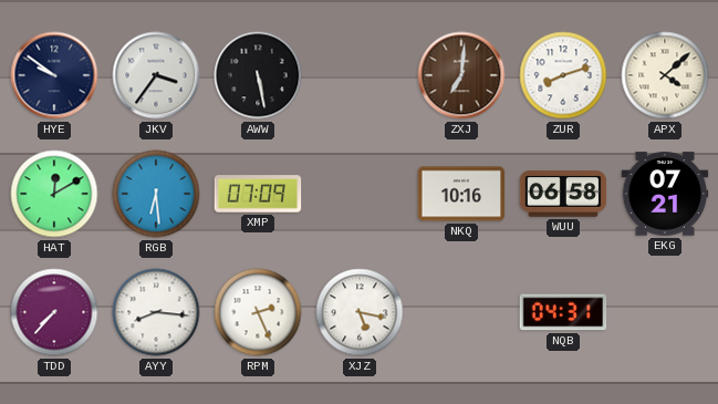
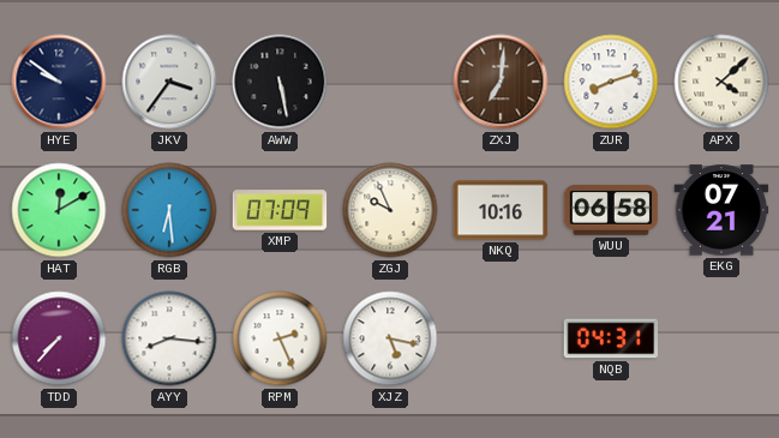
ZGJ: none -> 9:56 (390, 210)
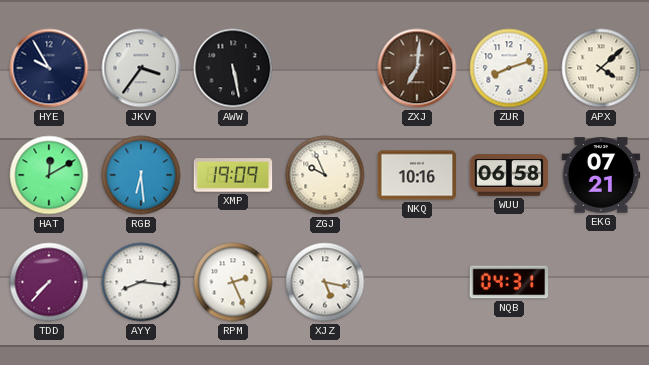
HYE: 9:51 -> 9:55 (49, 68)
XMP: 07:09 -> 19:09 (233, 175)
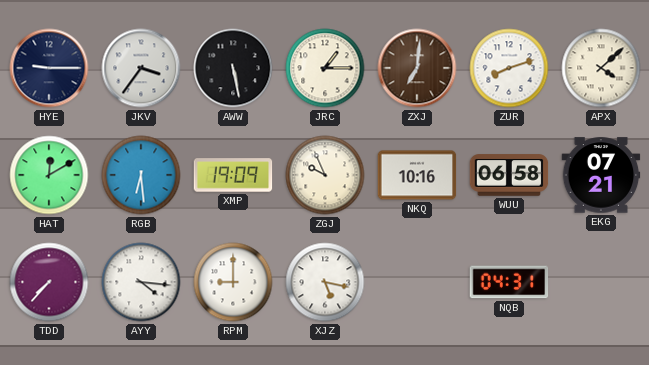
HYE: 9:55 -> 9:15 (49, 68)
JRC: none -> 1:15 (325, 68)
AYY: 8:16 -> 4:16 (141, 282)
RPM: 2:26 -> 9:00 (233, 282)
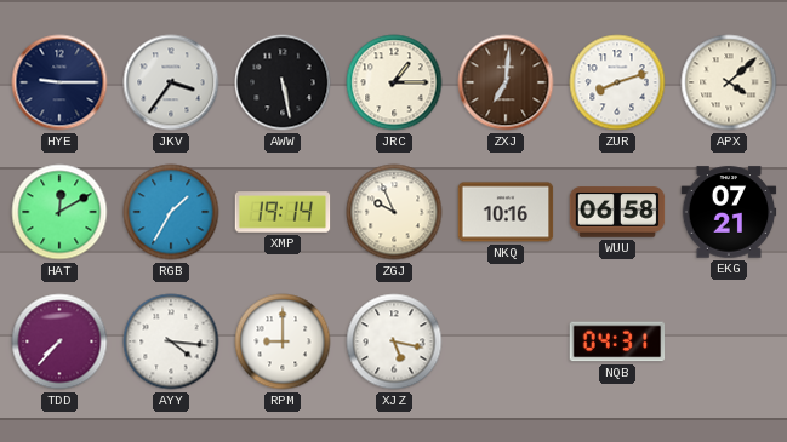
RGB: 6:29 -> 1:35 (171, 212)
XMP: 19:09 -> 19:14 (283, 212)
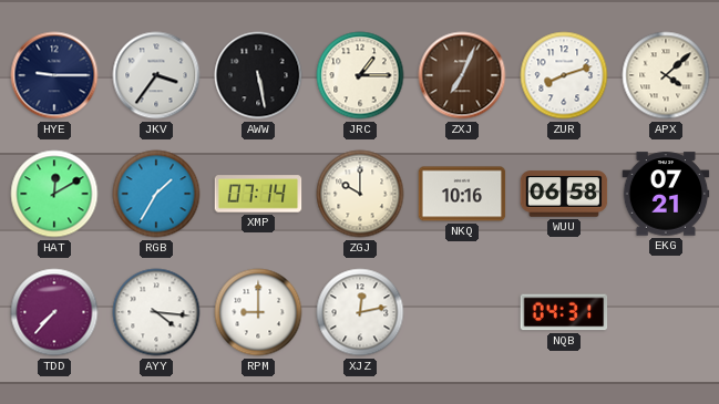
ZXJ: 7:01 -> 7:04 (462, 75)
XMP: 19:14 -> 07:14 (258, 194)
ZGJ: 9:56 -> 10:00 (360, 194)
XJZ: 5:17 -> 12:13 (360, 312)
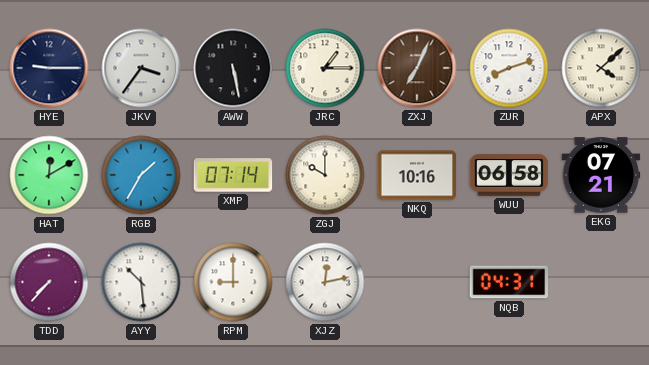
AYY: 4:16 -> 10:29 (141, 282)
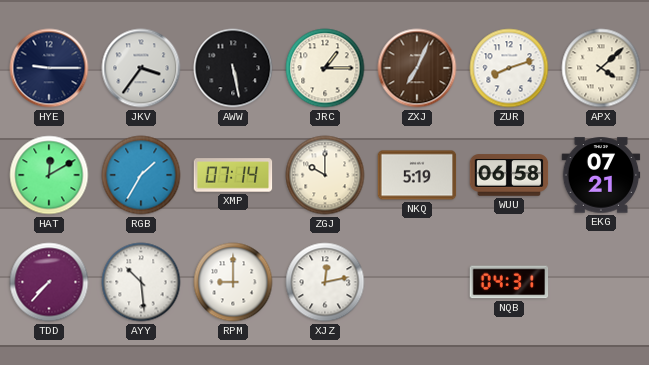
NKQ: 10:16 -> 5:19 (417, 175)
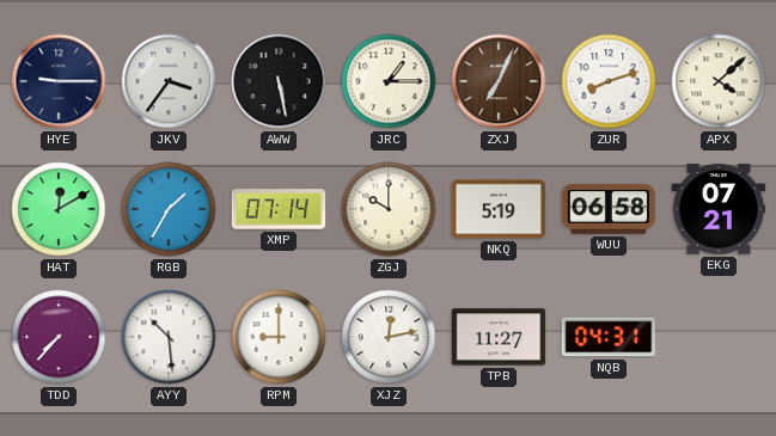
TPB: none -> 11:27 (499, 337)
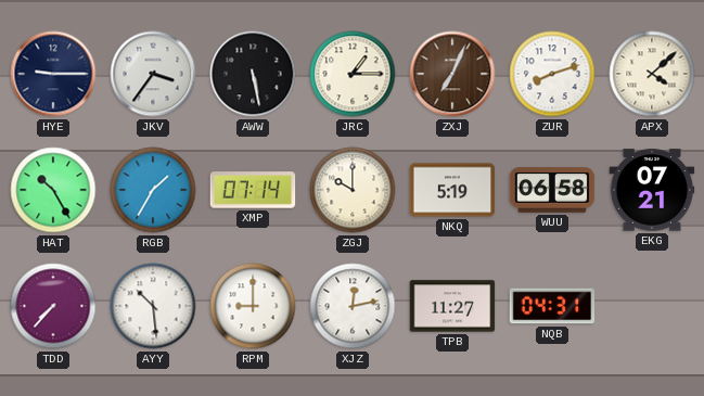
HAT: 12:10 -> 10:25 (53, 190)
